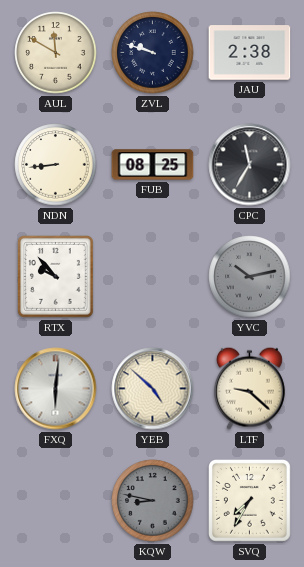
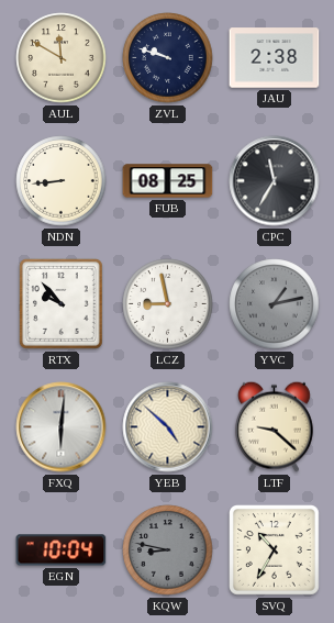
LCZ: none -> 8:58 (168, 304)
YVC: 10:13 -> 1:13 (275, 304)
EGN: none -> 10:04 (62, 550)
SVQ: 7:35 -> 10:35 (275, 550)
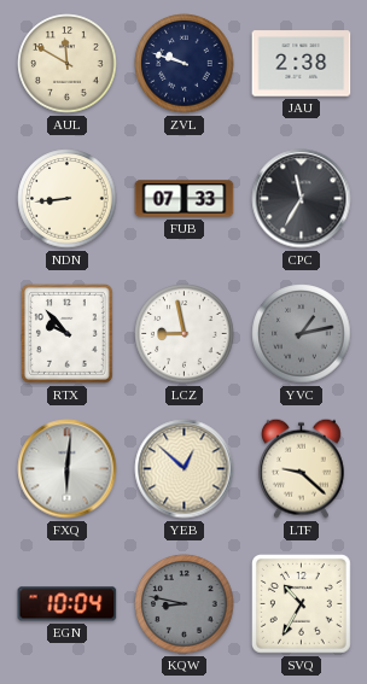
FUB: 08:25 -> 07:33 (185, 199)
YEB: 4:52 -> 12:52 (185, 469)
